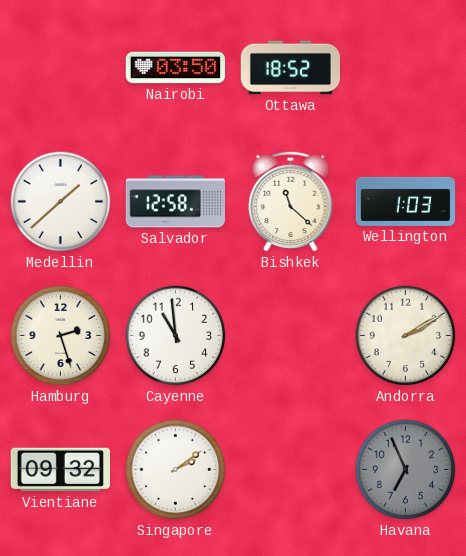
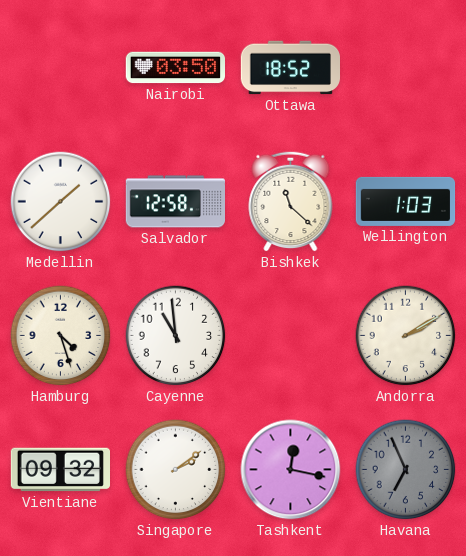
Hamburg: 2:27 -> 4:27 (61, 336)
Tashkent: none -> 12:17 (291, 470)
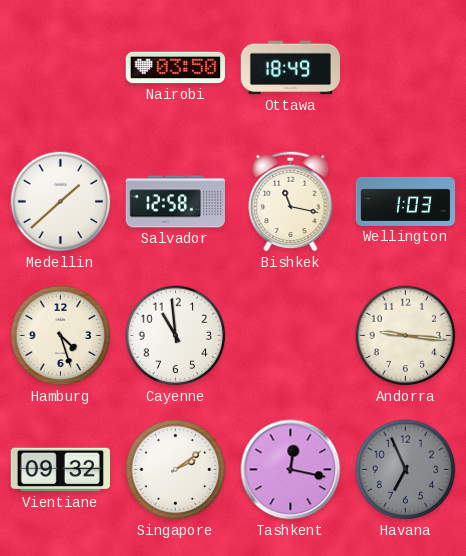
Ottawa: 18:52 -> 18:49 (290, 68)
Bishkek: 11:22 -> 11:17 (291, 201)
Andorra: 2:10 -> 9:16 (406, 336)
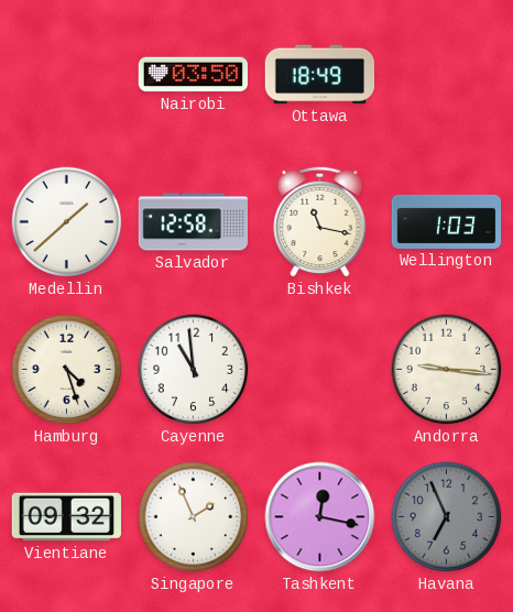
Singapore: 2:09 -> 1:56 (194, 517)
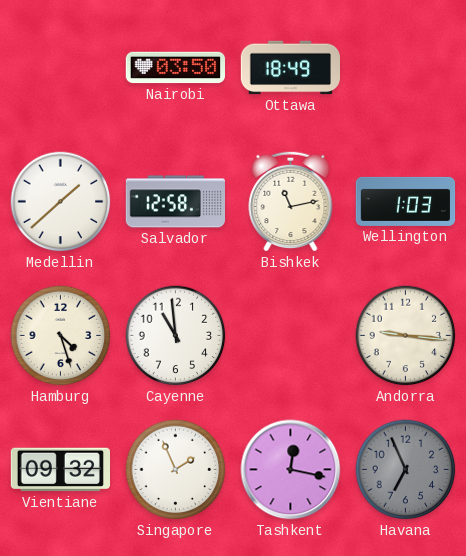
Bishkek: 11:17 -> 11:13 (291, 201)
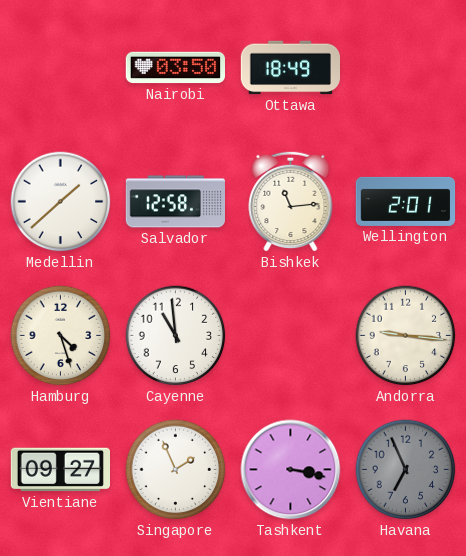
Bishkek: 11:13 -> 11:14 (291, 201)
Wellington: 1:03 -> 2:01 (406, 201)
Vientiane: 09:32 -> 09:27 (60, 470)
Tashkent: 12:17 -> 3:17 (291, 470)
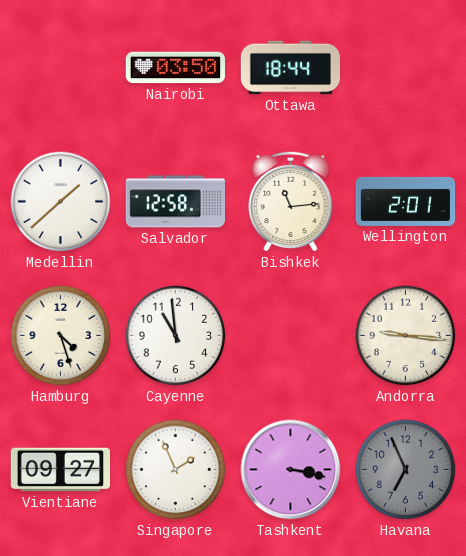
Ottawa: 18:49 -> 18:44 (290, 68)
